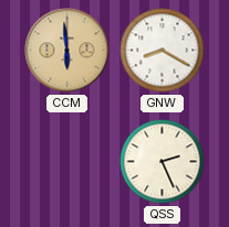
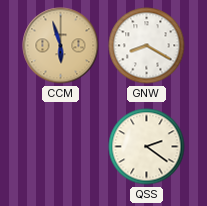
CCM: 5:59 -> 5:57 (61, 46)
QSS: 2:26 -> 2:21 (147, 147)
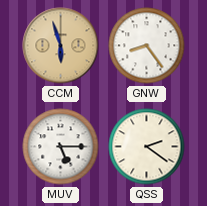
GNW: 8:20 -> 8:24 (147, 46)
MUV: none -> 5:15 (61, 147)
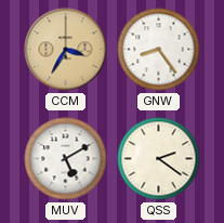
CCM: 5:57 -> 3:35 (66, 50)
MUV: 5:15 -> 5:10 (66, 159)
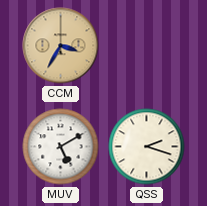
GNW: 8:24 -> none (159, 50)
QSS: 2:21 -> 2:18 (147, 147)
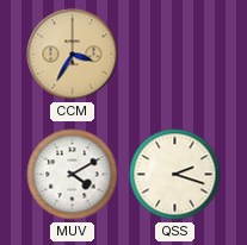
MUV: 5:10 -> 4:10 (73, 175)
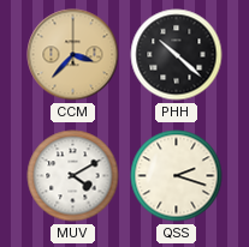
CCM: 3:35 -> 3:37 (73, 55)
PHH: none -> 10:22 (177, 55)
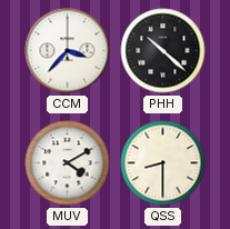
CCM dial: champagne -> white (68, 51)
QSS: 2:18 -> 8:30 (163, 163)
